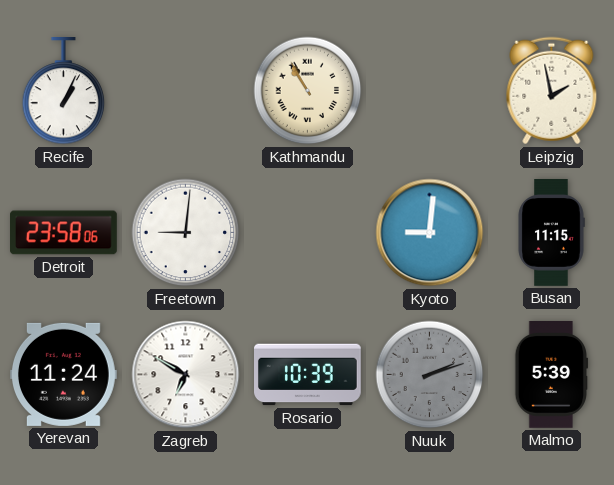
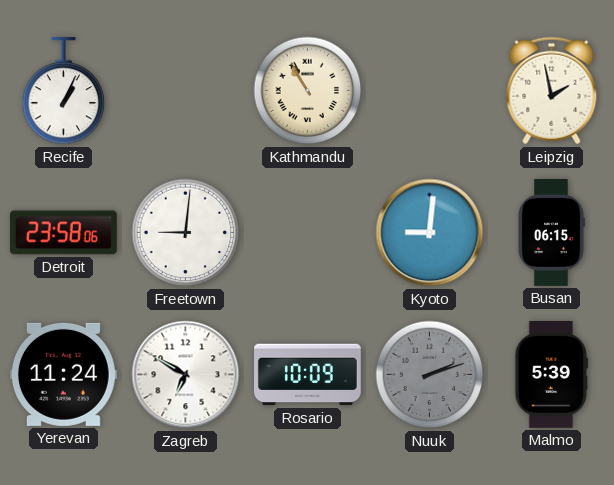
Busan: 11:15 -> 06:15 (551, 233)
Rosario: 10:39 -> 10:09 (308, 375)
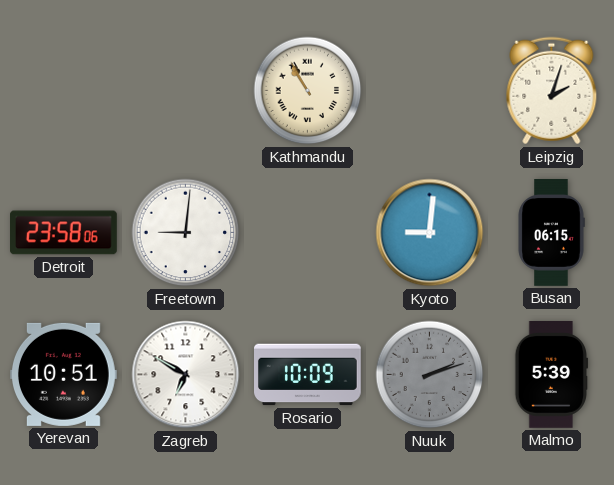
Recife: 1:04 -> none (64, 92)
Leipzig: 1:58 -> 2:03 (552, 91)
Yerevan: 11:24 -> 10:51 (64, 374)
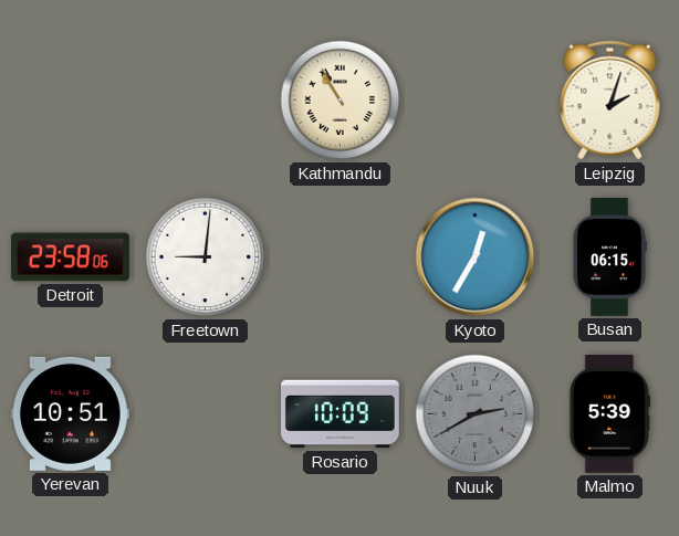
Kyoto: 9:01 -> 12:35 (476, 258)
Zagreb: 6:50 -> none (186, 375)
Nuuk: 2:12 -> 2:40 (476, 414)
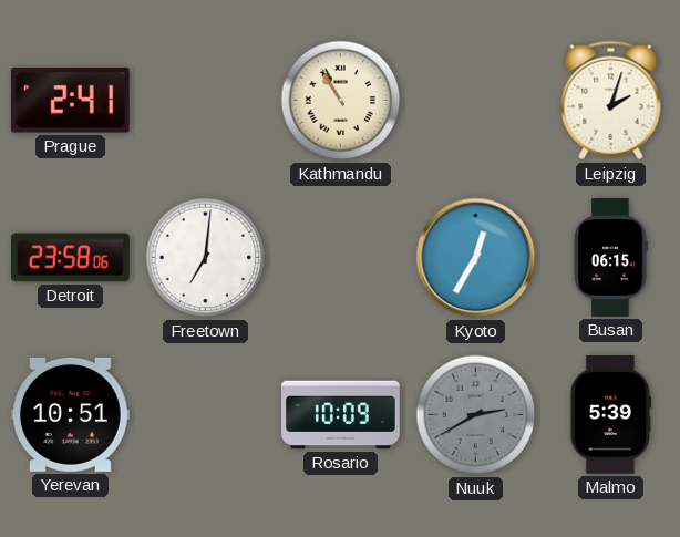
Prague: none -> 2:41 (70, 101)
Freetown: 9:01 -> 7:01 (206, 258)
